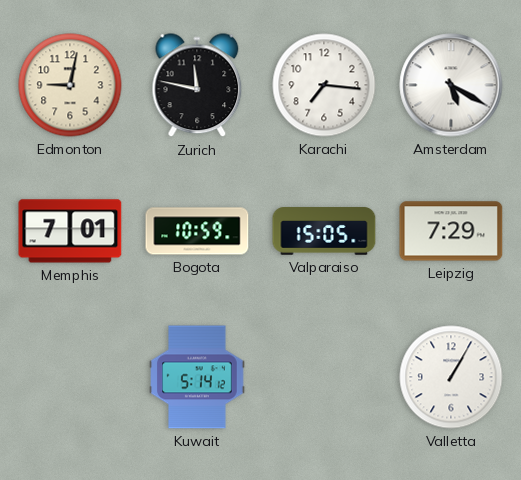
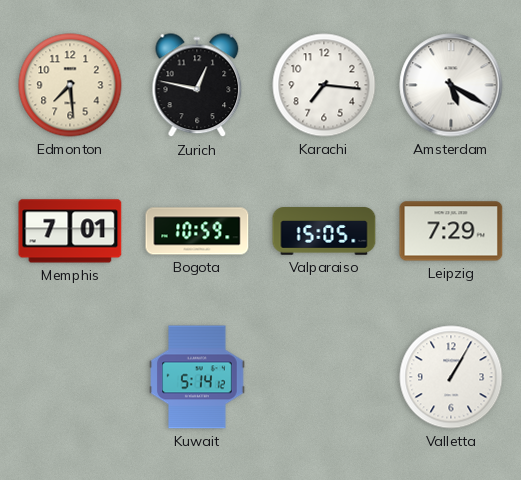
Edmonton: 9:02 -> 7:29 (70, 85)
Zurich: 11:47 -> 12:47 (197, 86)
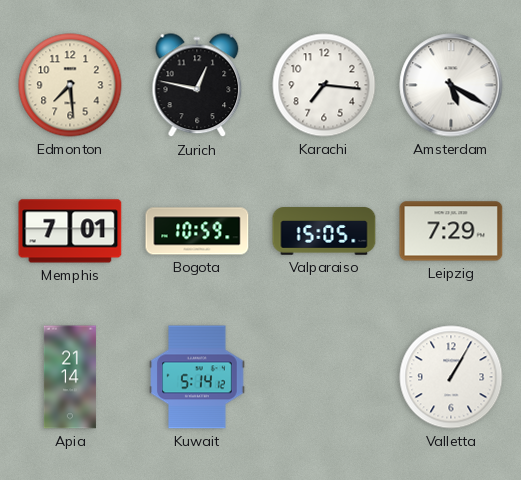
Apia: none -> 21:14 (70, 377)
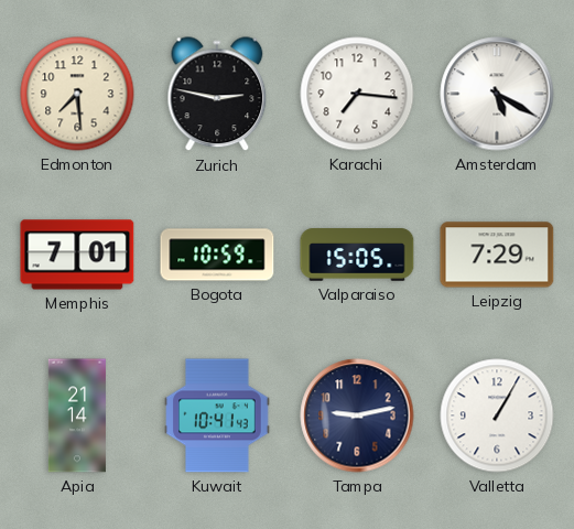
Zurich: 12:47 -> 2:47 (217, 95)
Kuwait: 5:14 -> 10:41 (217, 415)
Tampa: none -> 9:13 (357, 415)
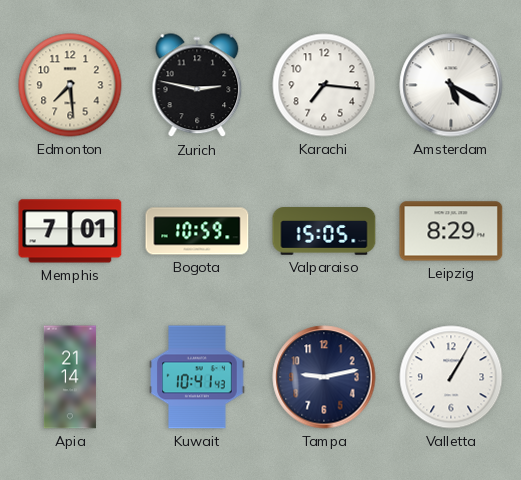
Leipzig: 7:29 -> 8:29 (451, 231)
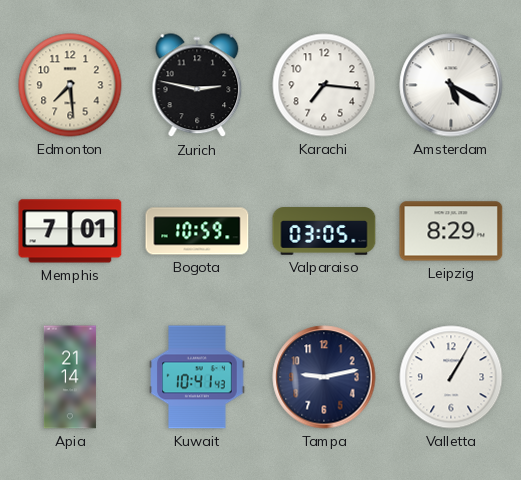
Valparaiso: 15:05 -> 03:05 (324, 231)
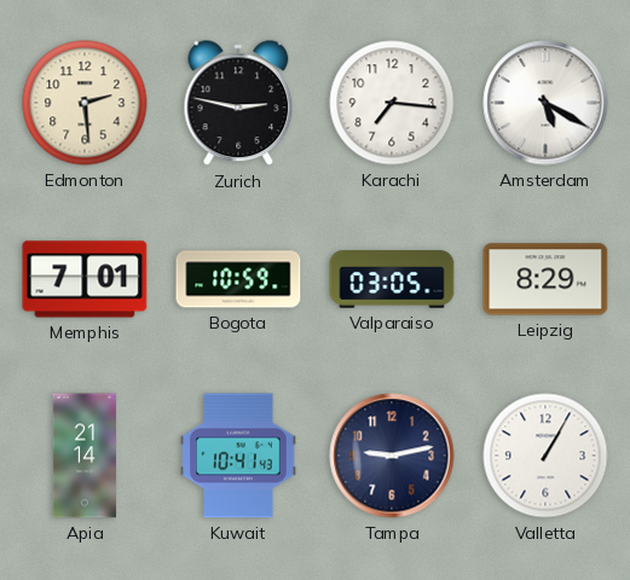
Edmonton: 7:29 -> 2:29 (85, 103)
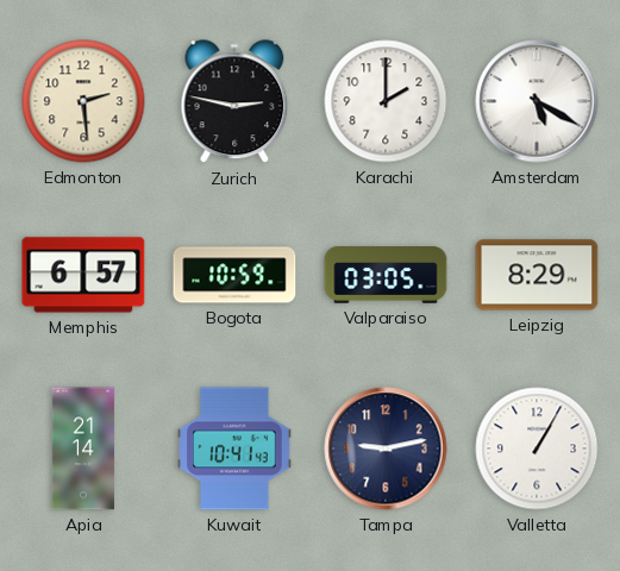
Karachi: 7:16 -> 2:00 (386, 101)
Memphis: 7:01 -> 6:57 (83, 275)
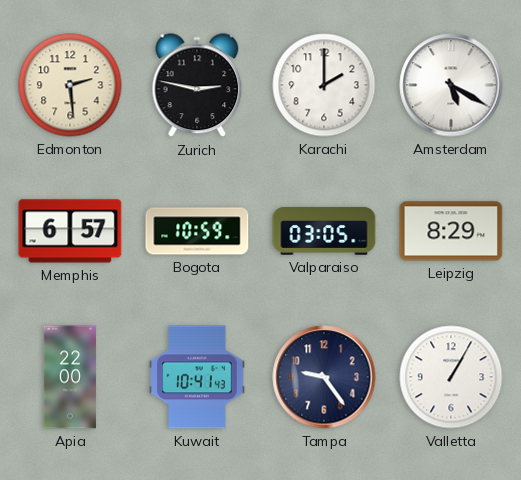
Apia: 21:14 -> 22:00 (70, 377)
Tampa: 9:13 -> 9:24 (324, 377)
